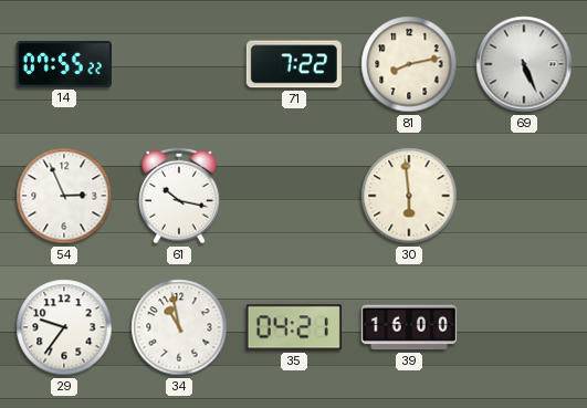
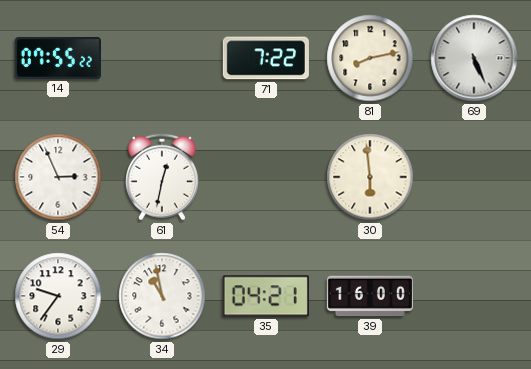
61: 10:17 -> 12:32 (163, 177)
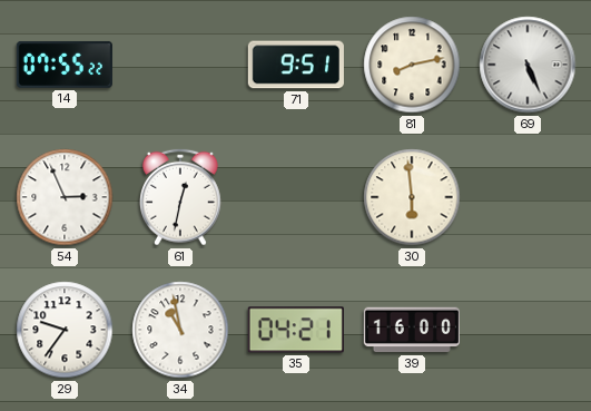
71: 7:22 -> 9:51 (296, 65)
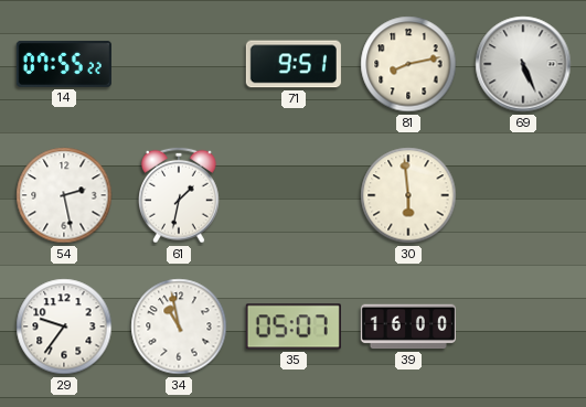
54: 2:56 -> 2:28 (64, 195)
61: 12:32 -> 1:32 (180, 195)
35: 04:21 -> 05:07 (294, 326)
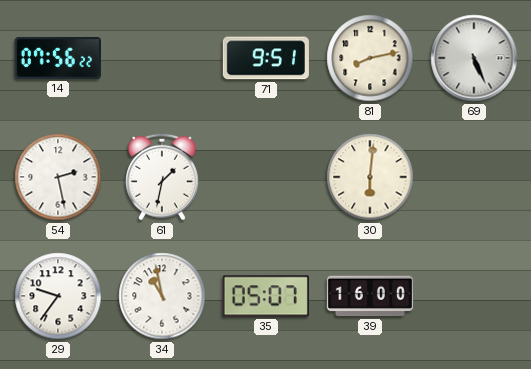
14: 07:55 -> 07:56 (58, 58)
30: 5:59 -> 6:01 (370, 177)
